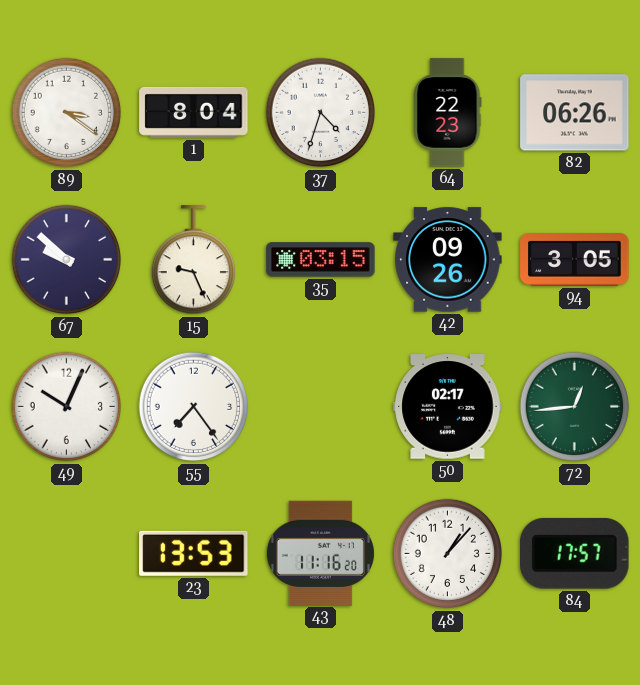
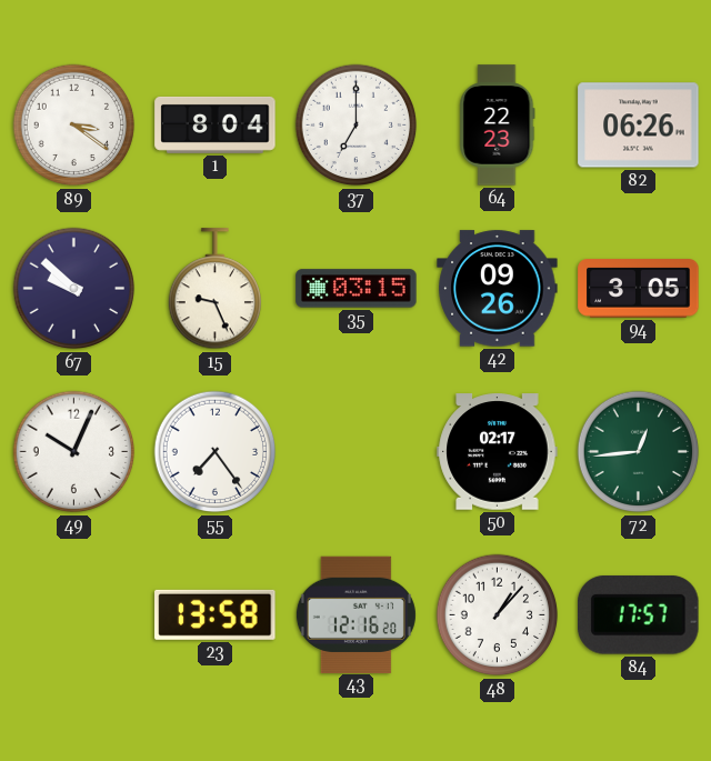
37: 4:33 -> 7:00 (357, 126)
23: 13:53 -> 13:58 (216, 614)
43: 11:16 -> 12:16 (355, 614)
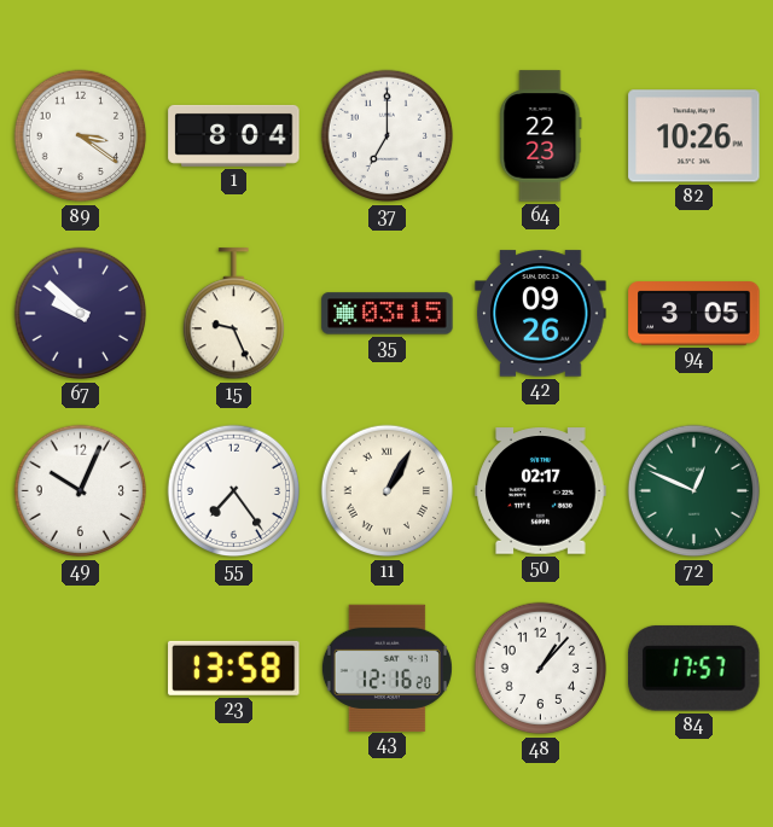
82: 06:26 -> 10:26 (694, 136)
11: none -> 1:05 (388, 491)
72: 12:44 -> 12:49 (694, 491)
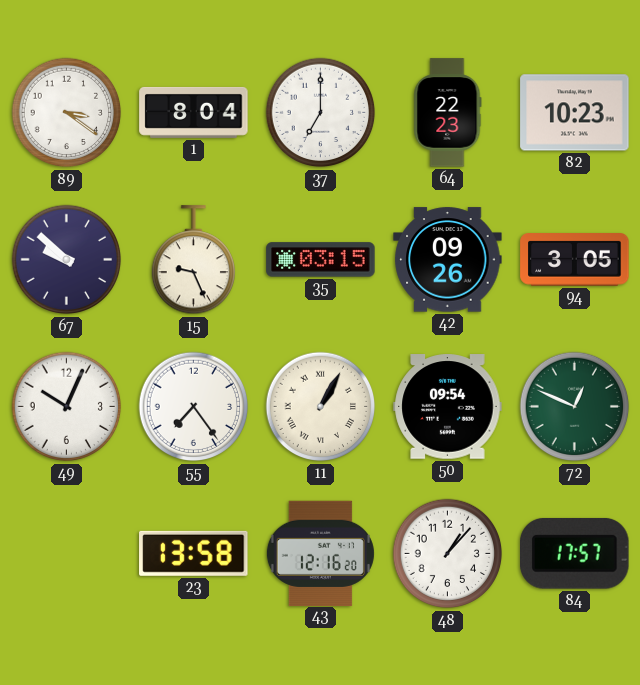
82: 10:26 -> 10:23 (575, 113)
50: 02:17 -> 09:54 (448, 407)
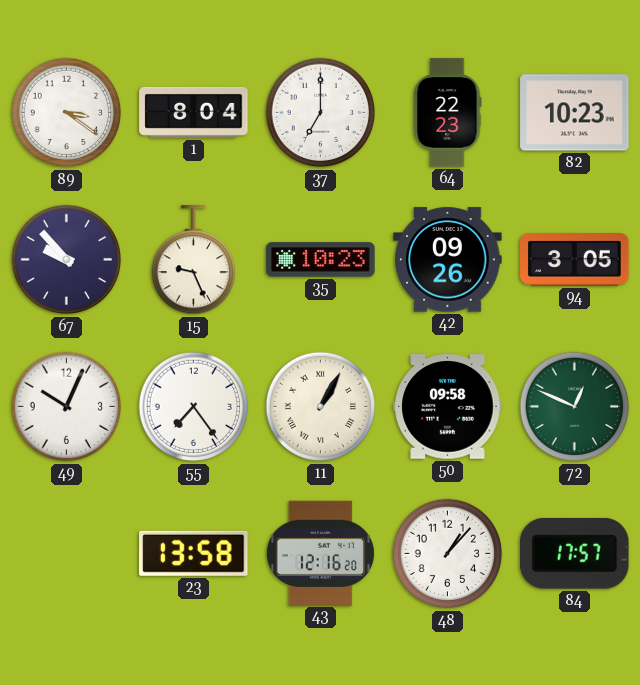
67: 9:52 -> 9:53 (67, 260)
35: 03:15 -> 10:23 (321, 260)
50: 09:54 -> 09:58 (448, 407)
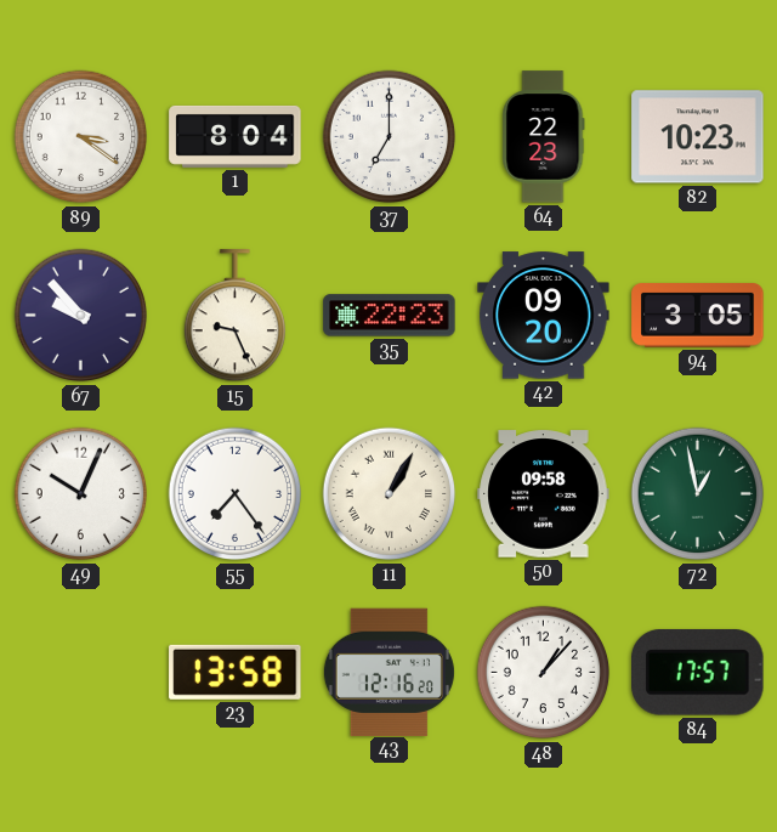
35: 10:23 -> 22:23 (390, 316)
42: 09:26 -> 09:20 (544, 316)
72: 12:49 -> 12:58 (698, 494)
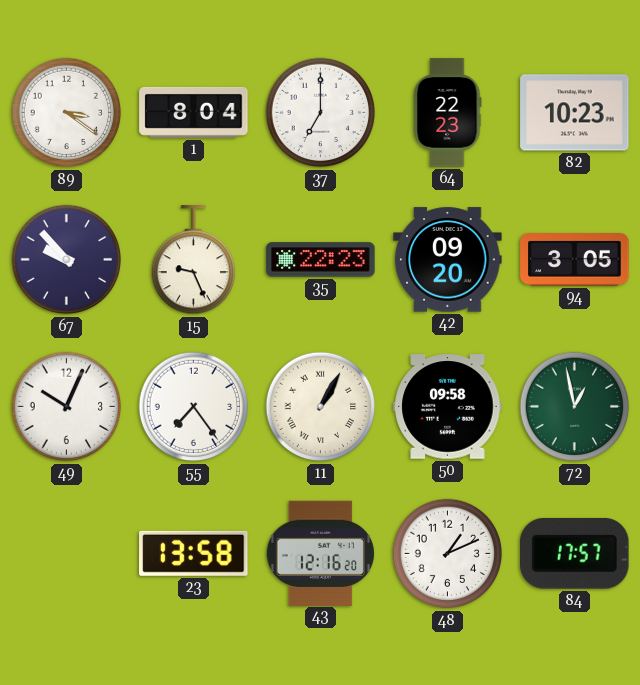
48: 1:07 -> 1:11 (448, 554)
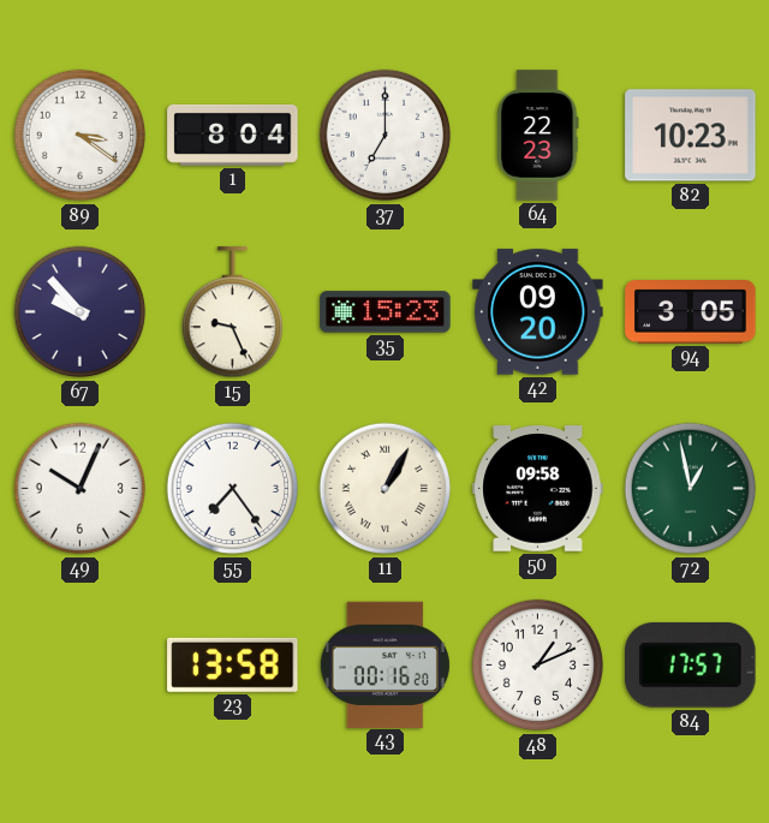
35: 22:23 -> 15:23 (386, 312)
43: 12:16 -> 00:16 (384, 664)
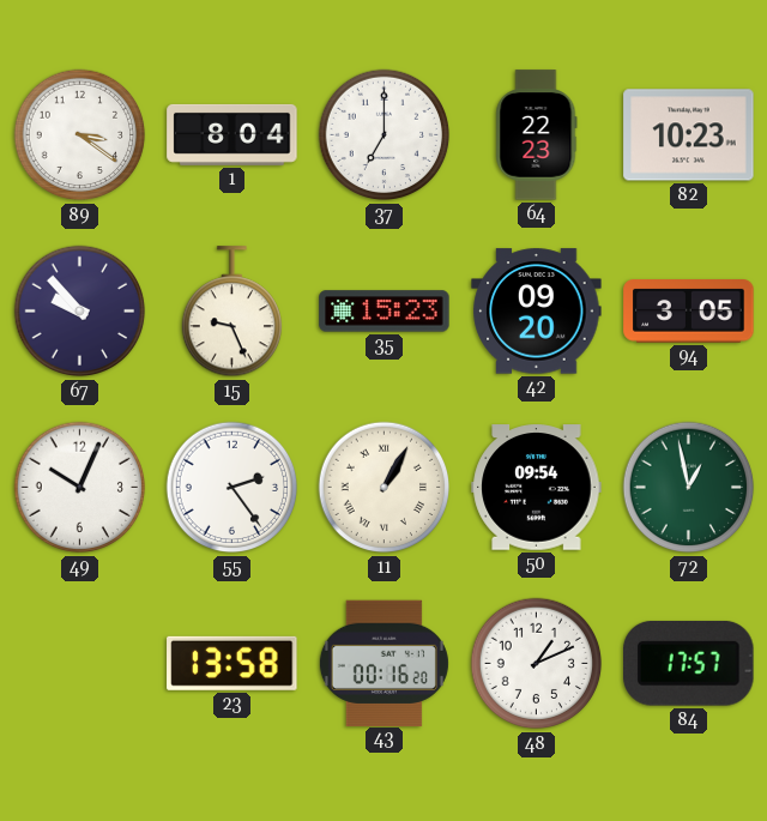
55: 7:24 -> 2:24 (232, 488)
50: 09:58 -> 09:54 (537, 488)
